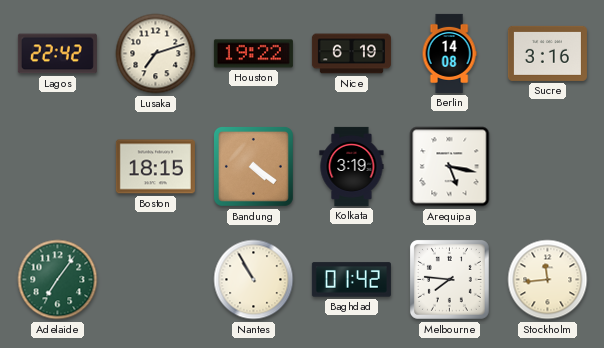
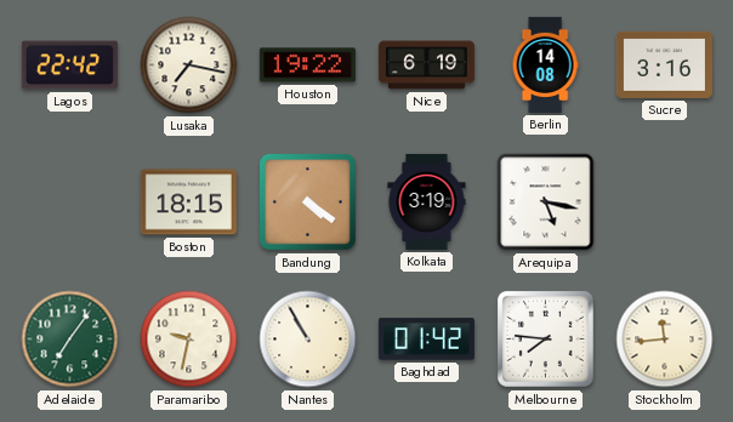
Lusaka: 7:12 -> 7:17 (189, 65)
Paramaribo: none -> 9:32 (189, 340)
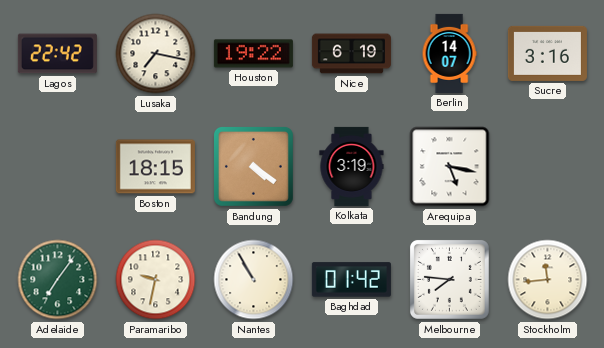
Berlin: 14:08 -> 14:07 (449, 53)
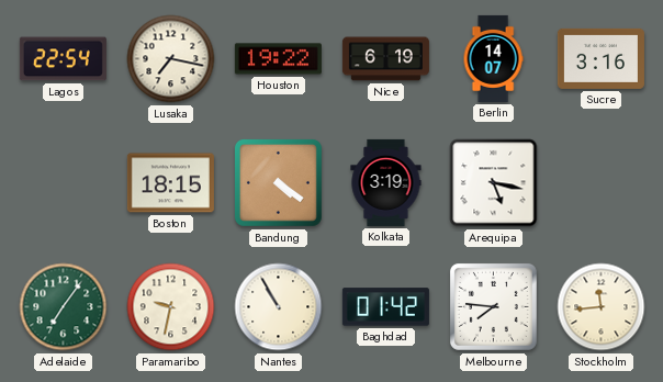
Lagos: 22:42 -> 22:54 (63, 59)
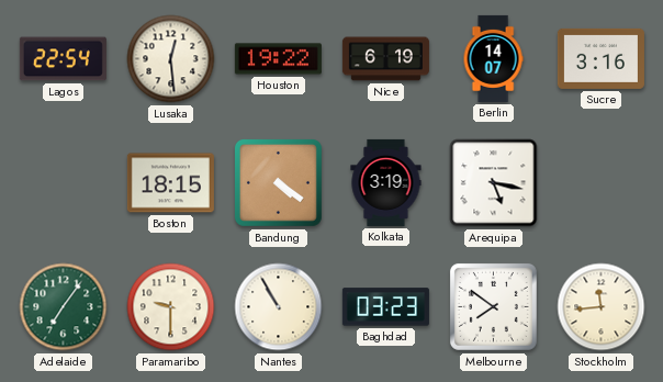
Lusaka: 7:17 -> 12:29 (171, 59)
Paramaribo: 9:32 -> 9:30 (171, 307)
Baghdad: 01:42 -> 03:23 (385, 307)
Melbourne: 7:46 -> 7:51 (493, 306)
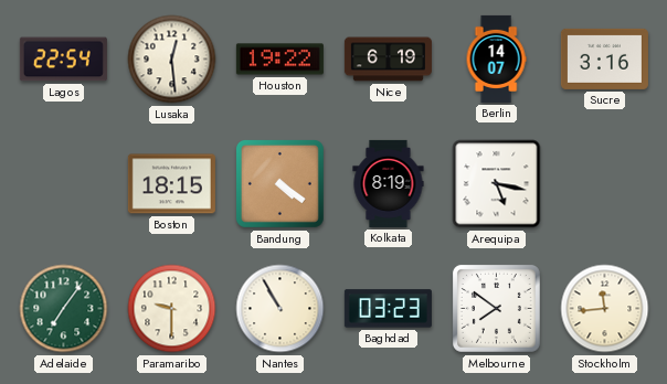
Kolkata: 3:19 -> 8:19 (389, 183)
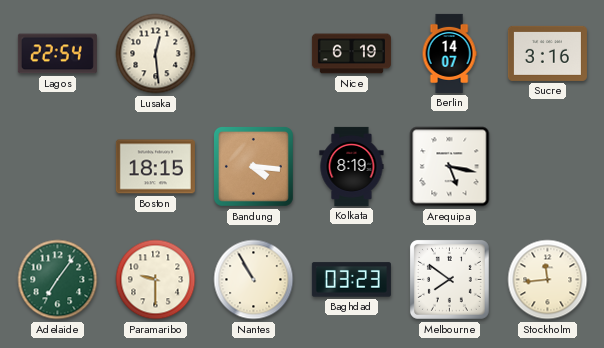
Houston: 19:22 -> none (279, 60)
Bandung: 4:21 -> 4:16 (253, 166)
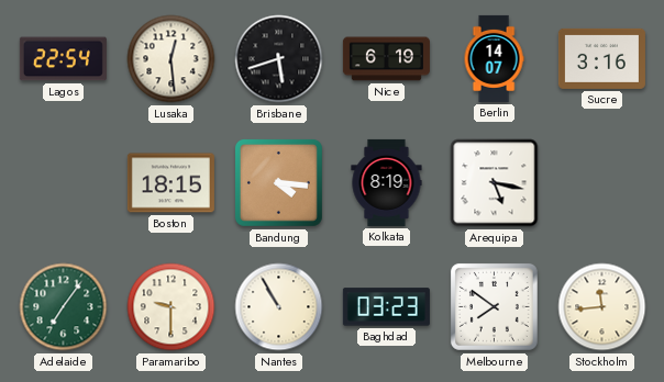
Brisbane: none -> 5:42 (279, 59)
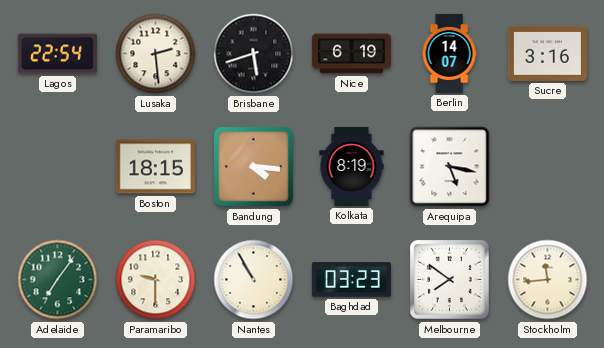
Lusaka: 12:29 -> 2:29 (156, 54)
